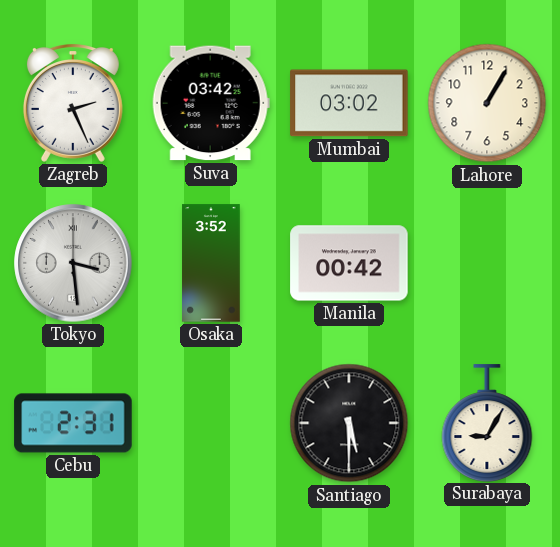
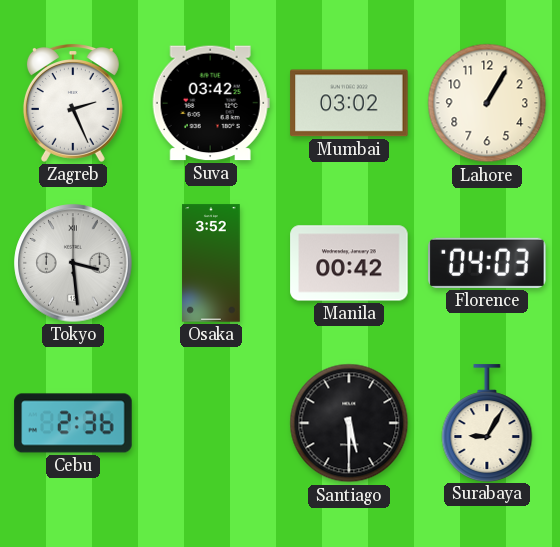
Florence: none -> 04:03 (487, 263)
Cebu: 2:31 -> 2:36 (73, 423)
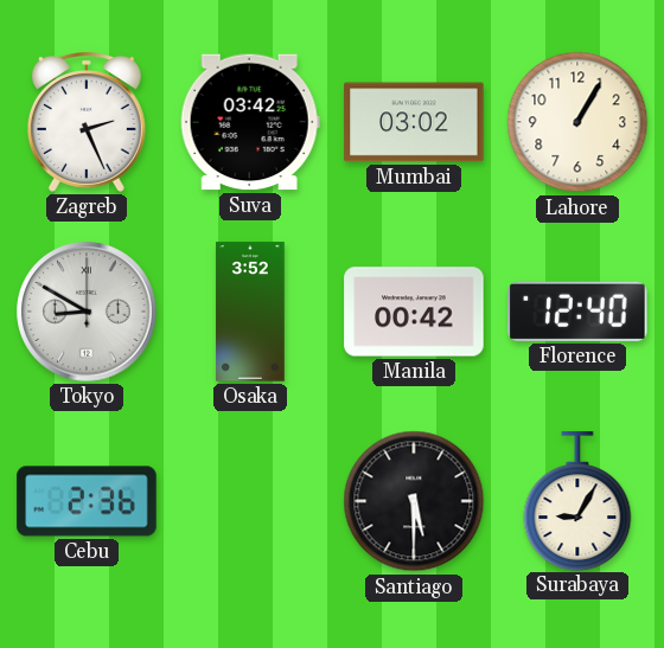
Tokyo: 3:29 -> 8:50 (87, 312)
Florence: 04:03 -> 12:40 (577, 312)
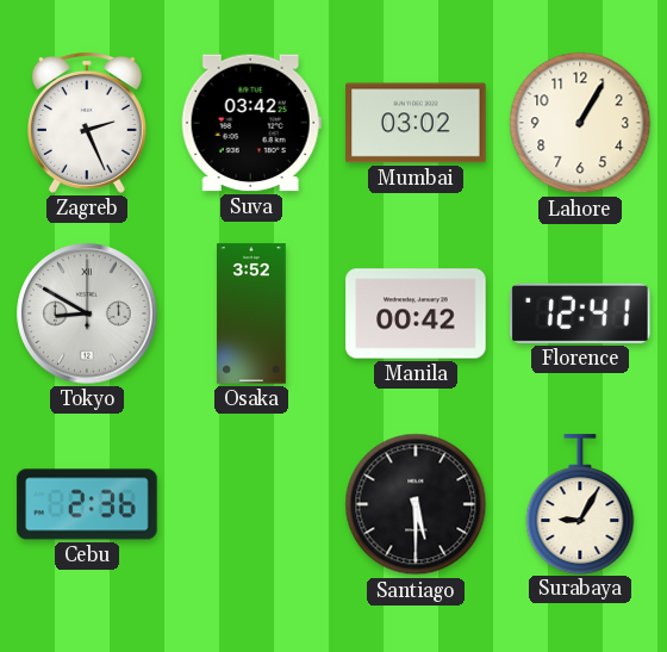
Florence: 12:40 -> 12:41 (580, 313)
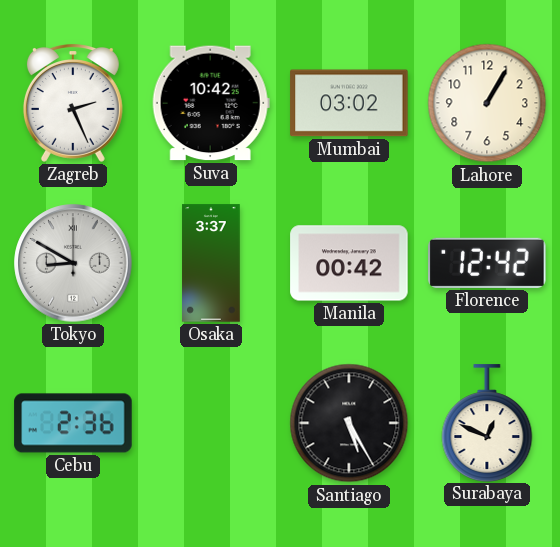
Suva: 03:42 -> 10:42 (211, 103)
Osaka: 3:52 -> 3:37 (211, 263)
Florence: 12:41 -> 12:42 (487, 263)
Santiago: 5:30 -> 5:25 (349, 423)
Surabaya: 9:05 -> 12:49 (487, 423)
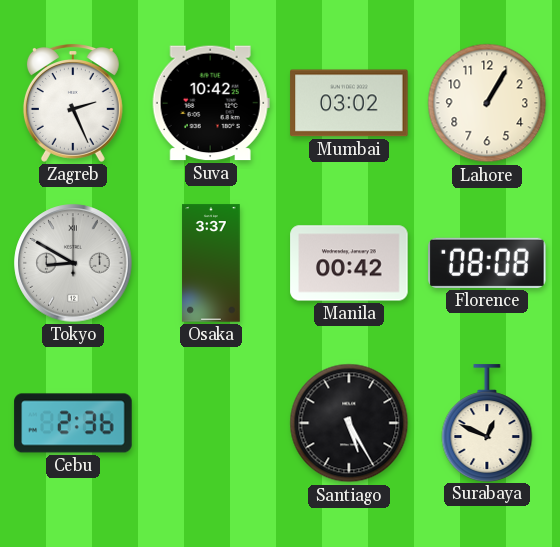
Florence: 12:42 -> 08:08 (487, 263)
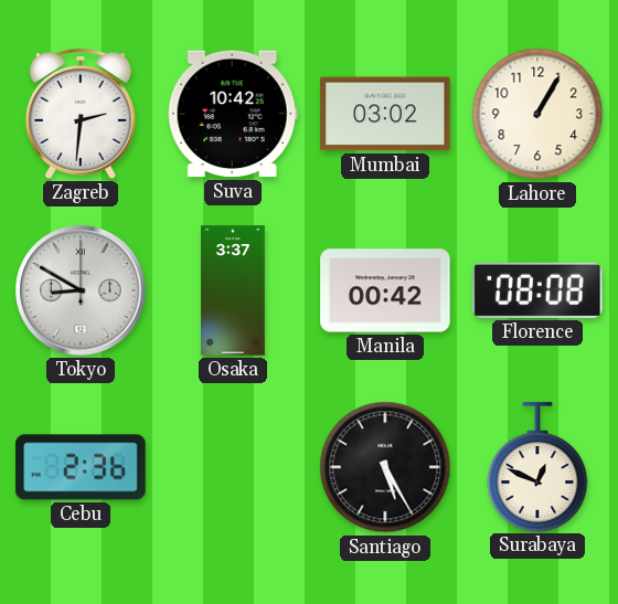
Zagreb: 2:26 -> 2:31 (81, 114)
